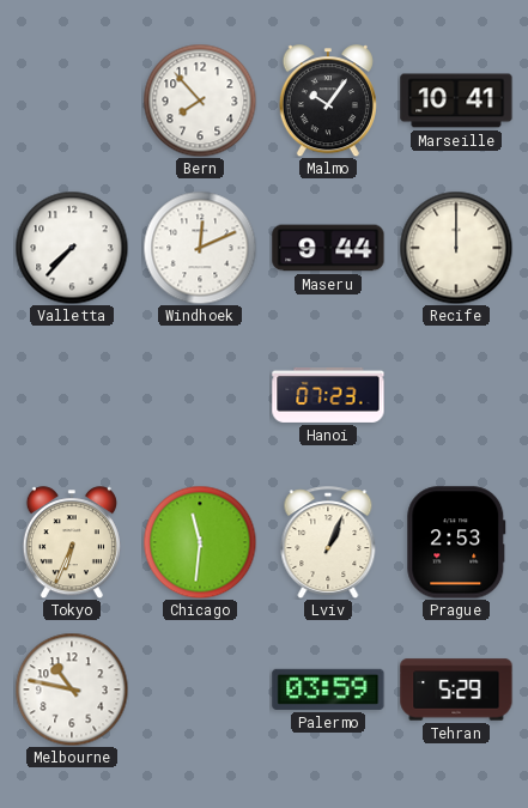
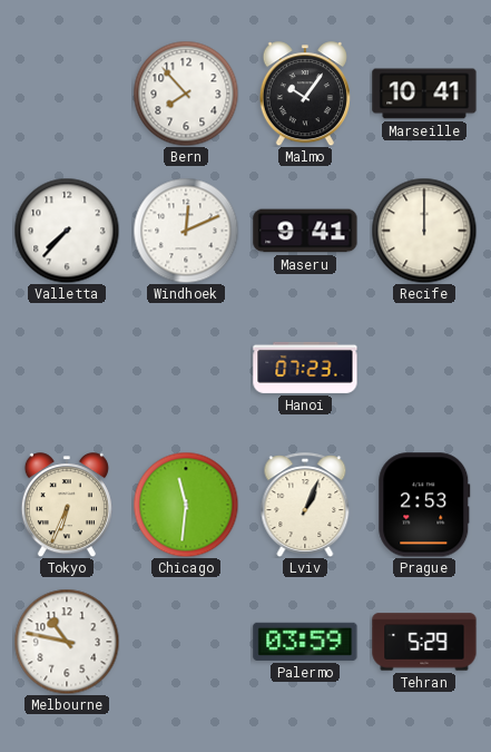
Maseru: 9:44 -> 9:41 (305, 231)
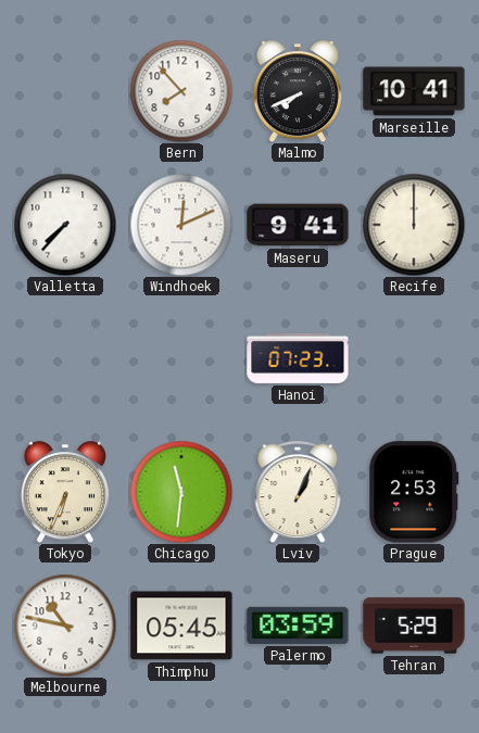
Malmo: 10:06 -> 7:41 (298, 91)
Thimphu: none -> 05:45 (181, 625)
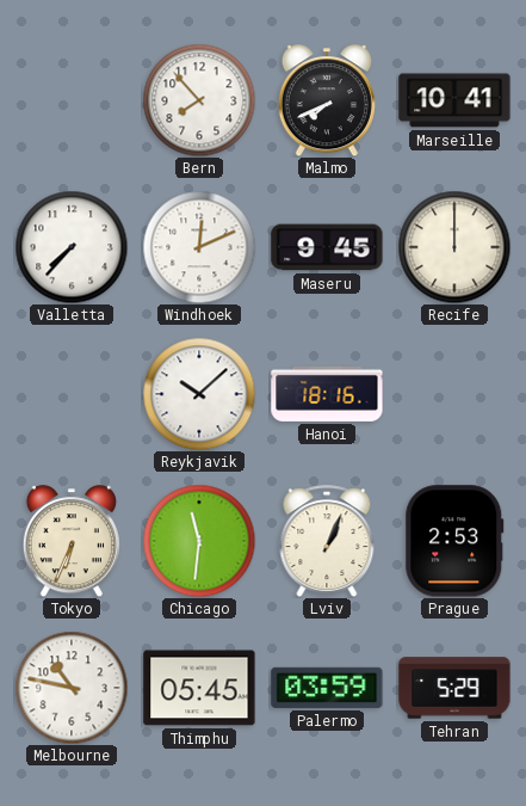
Maseru: 9:41 -> 9:45 (327, 247)
Reykjavik: none -> 10:08 (199, 394)
Hanoi: 07:23 -> 18:16 (327, 394)
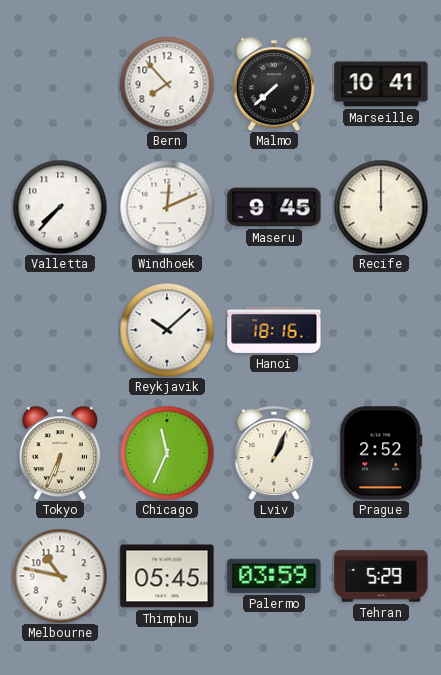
Malmo: 7:41 -> 7:38 (274, 84)
Chicago: 11:31 -> 11:34 (167, 453)
Prague: 2:53 -> 2:52 (381, 453)
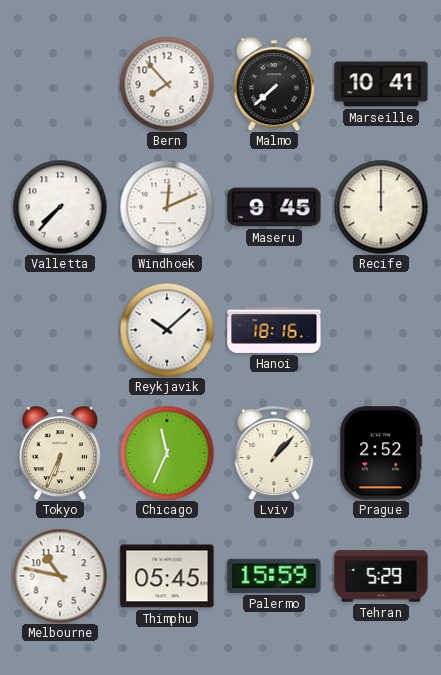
Lviv: 1:04 -> 1:07 (274, 453)
Palermo: 03:59 -> 15:59 (274, 576)
